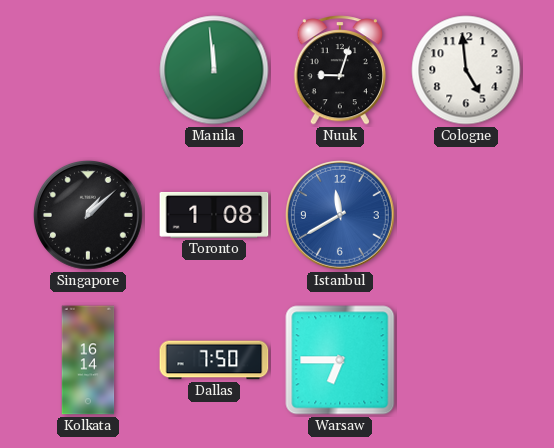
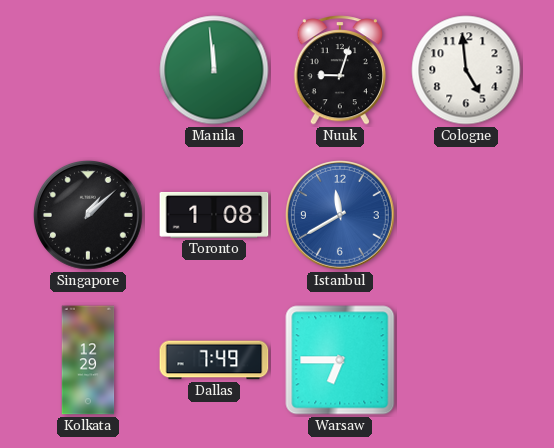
Kolkata: 16:14 -> 12:29 (88, 360)
Dallas: 7:50 -> 7:49 (214, 360)
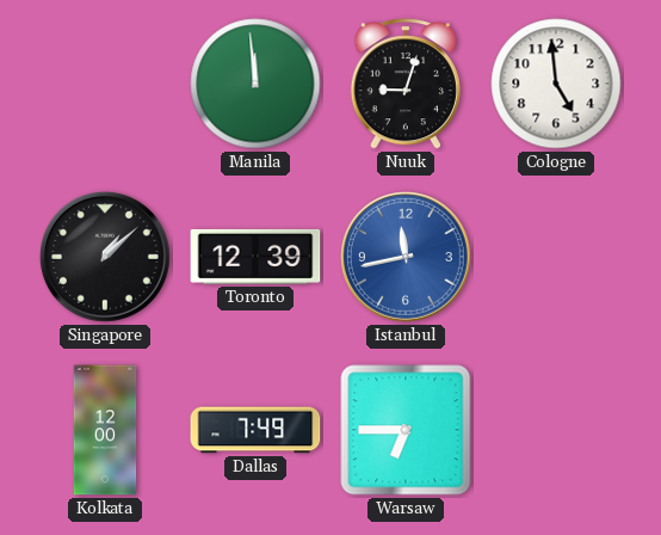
Toronto: 1:08 -> 12:39 (255, 257)
Istanbul: 11:40 -> 11:43 (407, 258)
Kolkata: 12:29 -> 12:00 (105, 430)
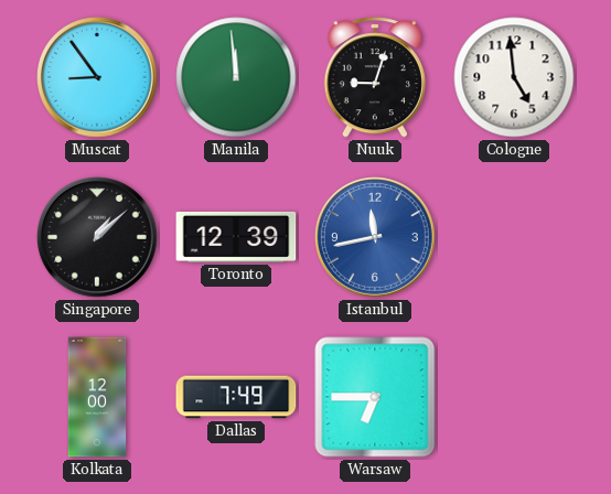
Muscat: none -> 8:54 (98, 78)
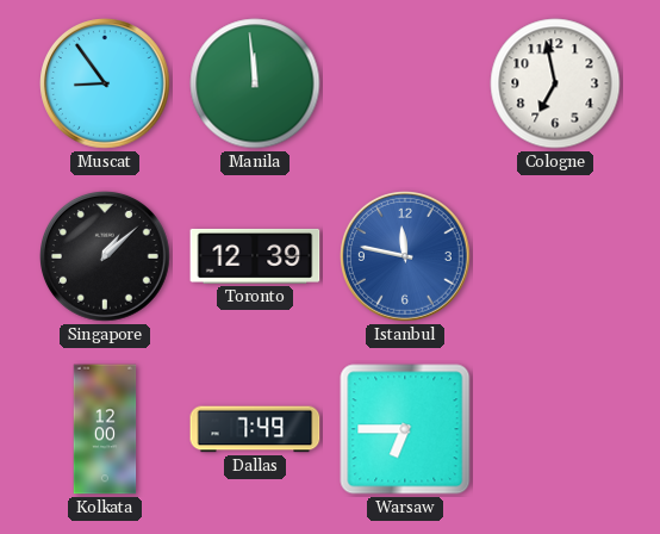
Nuuk: 9:03 -> none (375, 77)
Cologne: 4:59 -> 6:58 (555, 83)
Istanbul: 11:43 -> 11:47 (406, 257)
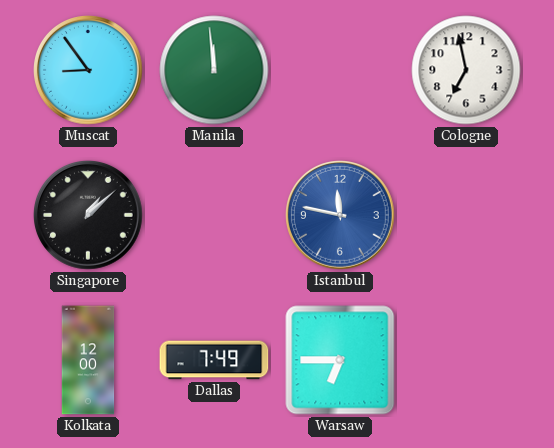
Toronto: 12:39 -> none (255, 256)
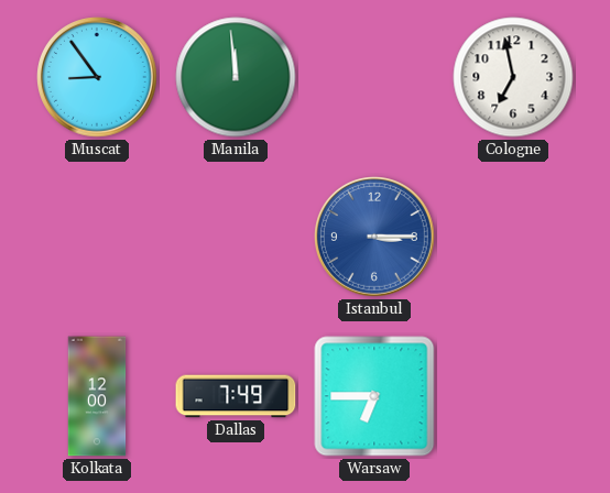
Singapore: 1:08 -> none (89, 216)
Istanbul: 11:47 -> 3:15 (375, 238)
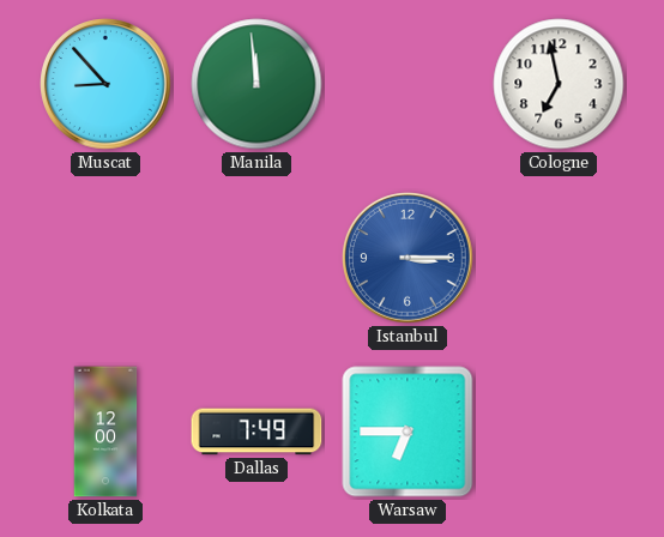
Muscat: 8:54 -> 8:53 (107, 85)
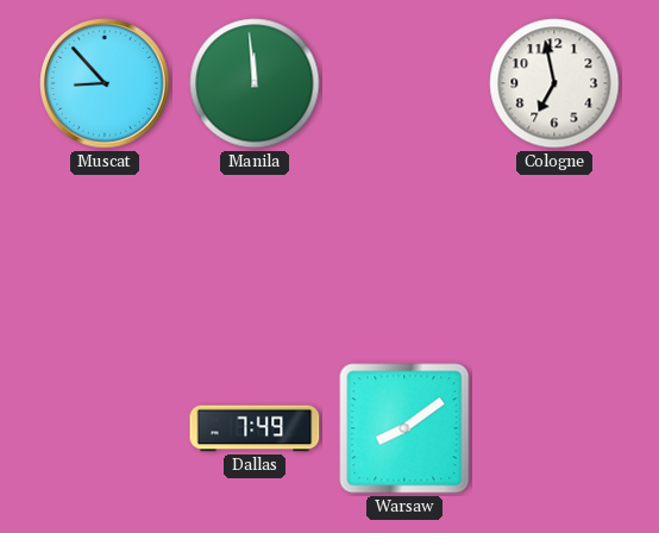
Istanbul: 3:15 -> none (409, 259)
Kolkata: 12:00 -> none (105, 432)
Warsaw: 6:45 -> 8:09 (404, 428)
